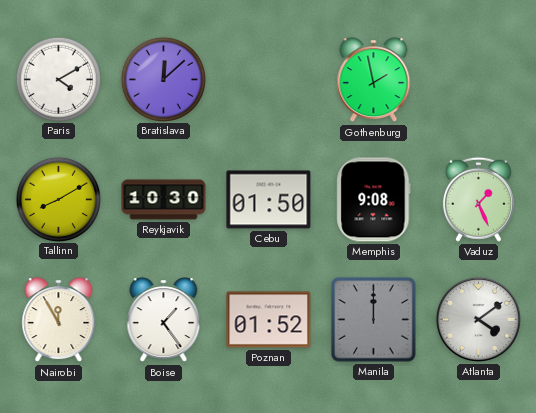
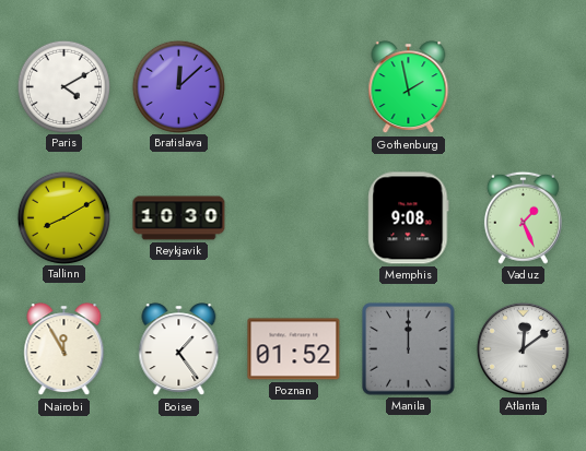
Cebu: 01:50 -> none (269, 200)
Atlanta: 4:09 -> 12:09 (523, 348)
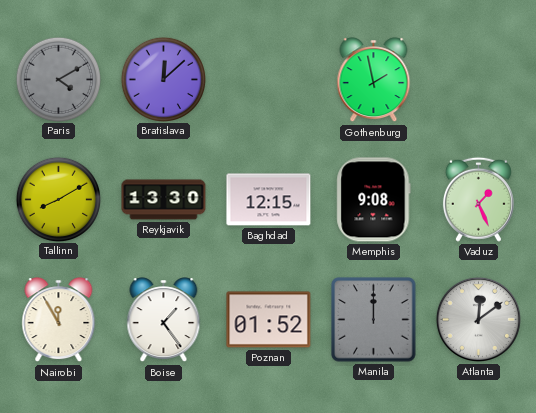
Paris dial: white -> grey (58, 79)
Reykjavik: 10:30 -> 13:30 (164, 200)
Baghdad: none -> 12:15 (269, 200)
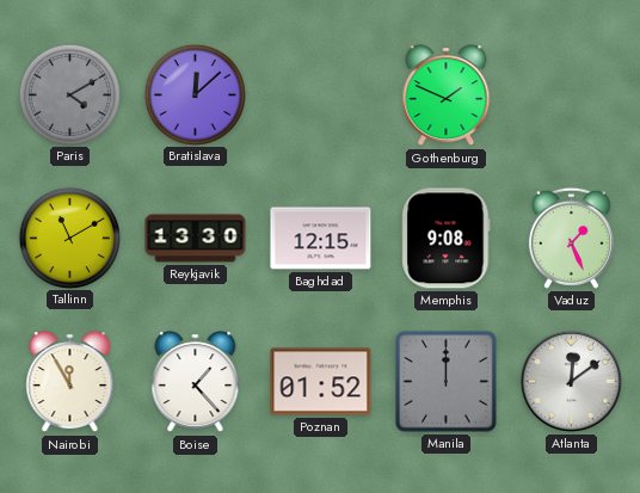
Gothenburg: 1:58 -> 1:49 (447, 95)
Tallinn: 8:10 -> 11:10 (69, 238)
Boise: 1:24 -> 1:23 (196, 382)
